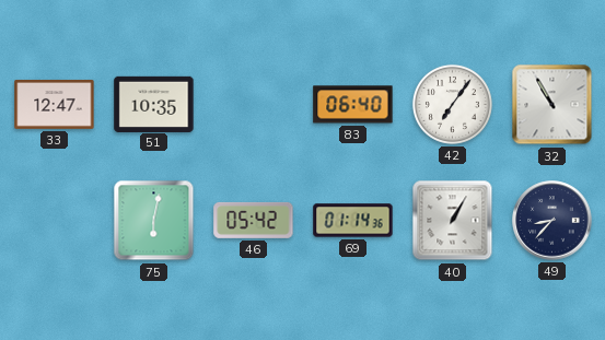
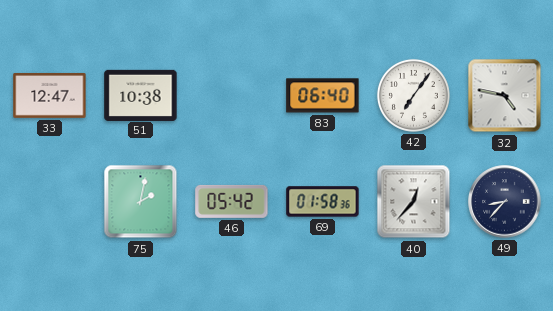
51: 10:35 -> 10:38 (141, 95)
32: 10:55 -> 4:47 (505, 96)
75: 6:02 -> 2:02 (141, 202)
69: 01:14 -> 01:58 (323, 202)
40: 1:05 -> 12:37 (414, 202)
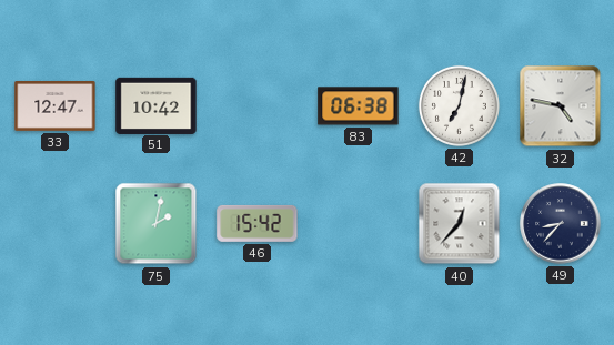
51: 10:38 -> 10:42 (157, 105)
83: 06:40 -> 06:38 (359, 106)
42: 7:06 -> 7:02 (459, 105)
46: 05:42 -> 15:42 (258, 223)
69: 01:58 -> none (323, 202)
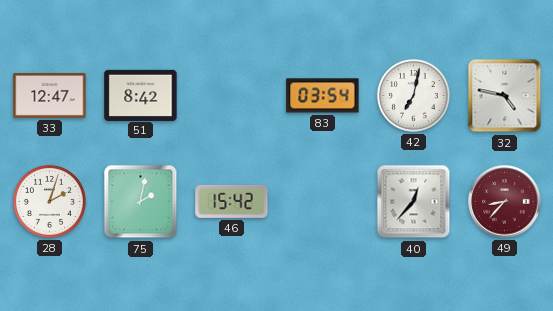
51: 10:42 -> 8:42 (141, 95)
83: 06:38 -> 03:54 (323, 96)
28: none -> 2:03 (49, 201)
49 dial: navy -> burgundy (505, 202)
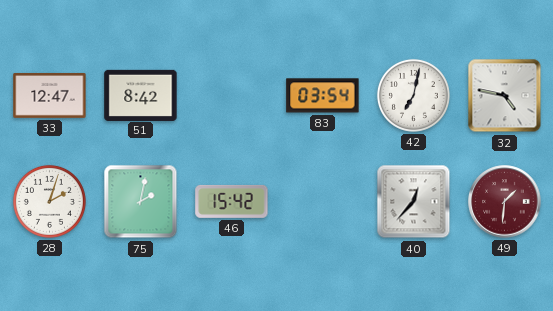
49: 8:37 -> 1:31 (505, 202)
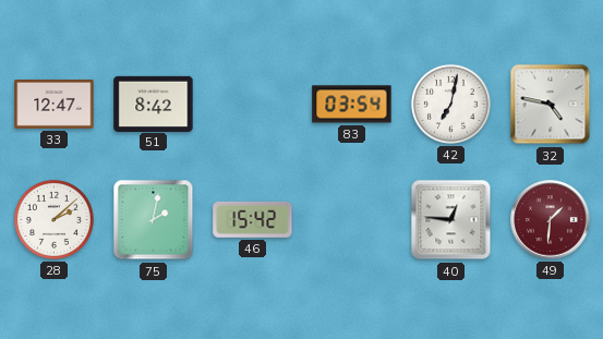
28: 2:03 -> 2:08 (53, 219)
40: 12:37 -> 12:46 (451, 220)
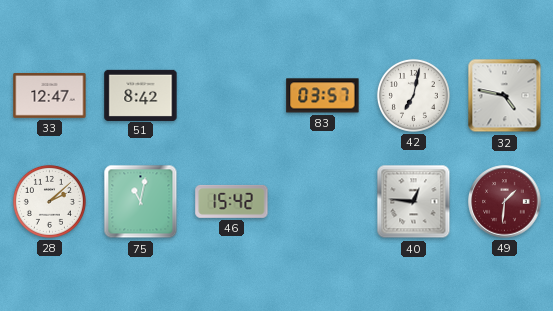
83: 03:54 -> 03:57 (323, 96)
75: 2:02 -> 11:02 (141, 202)
